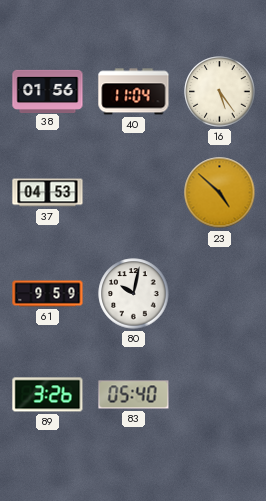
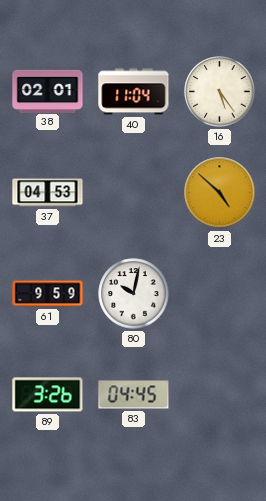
38: 01:56 -> 02:01 (48, 91)
83: 05:40 -> 04:45 (134, 395)
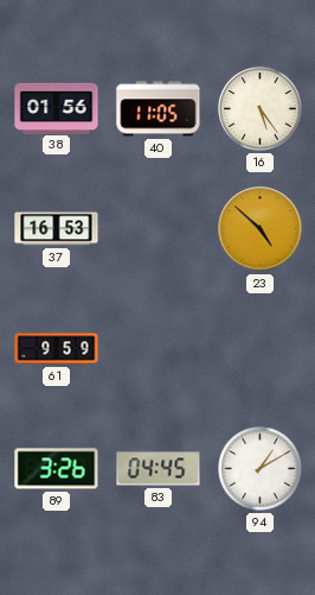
38: 02:01 -> 01:56 (57, 108)
40: 11:04 -> 11:05 (159, 109)
37: 04:53 -> 16:53 (57, 229)
80: 10:02 -> none (134, 294)
94: none -> 1:10 (261, 469)
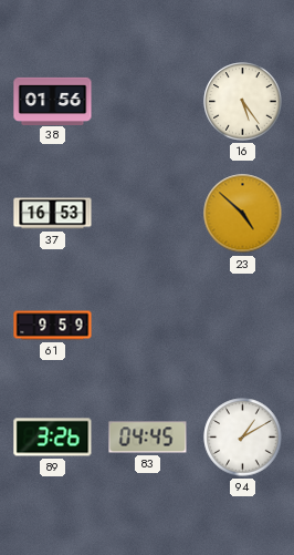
40: 11:05 -> none (159, 109)
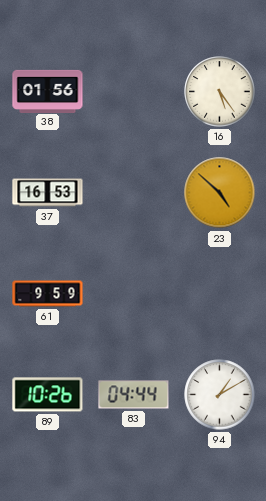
89: 3:26 -> 10:26 (48, 395)
83: 04:45 -> 04:44 (134, 395)
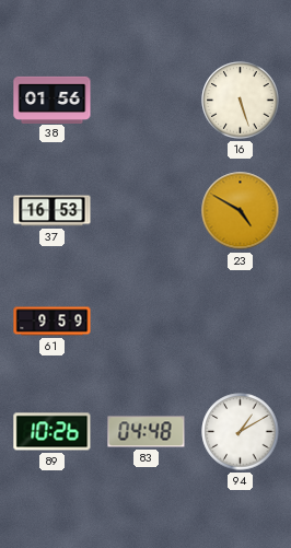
16: 5:24 -> 5:27 (241, 101)
23: 4:52 -> 4:50 (241, 211)
83: 04:44 -> 04:48 (147, 432)
